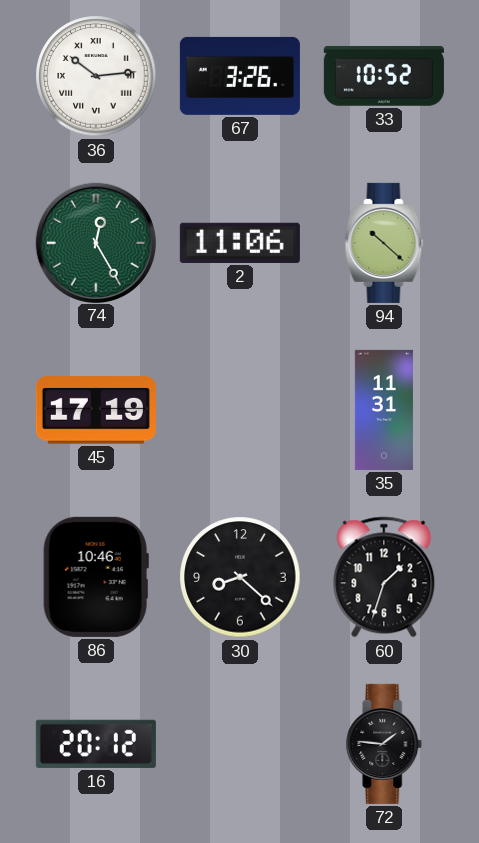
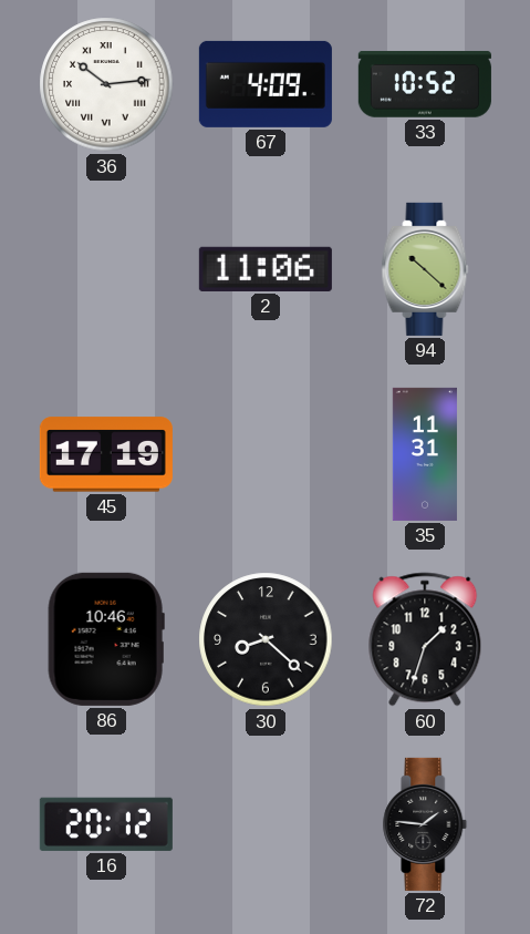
67: 3:26 -> 4:09 (266, 84)
74: 12:25 -> none (95, 242)
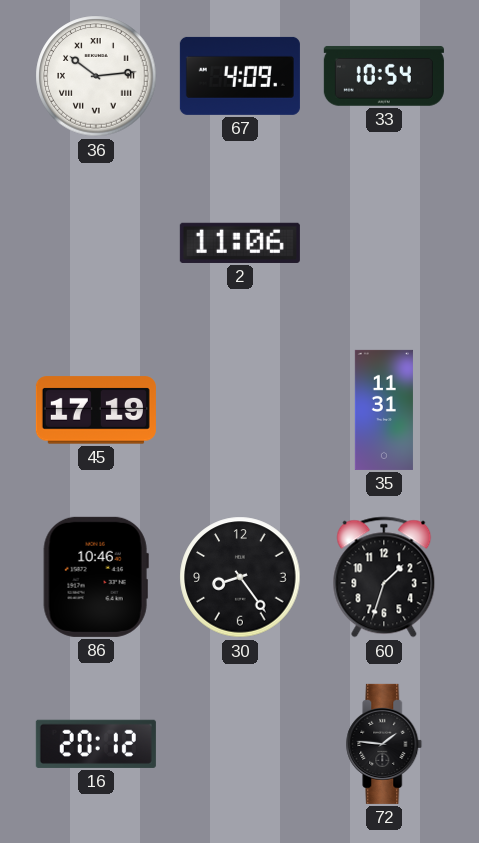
33: 10:52 -> 10:54 (384, 76)
94: 10:22 -> none (425, 269)
30: 8:22 -> 8:24 (240, 577)
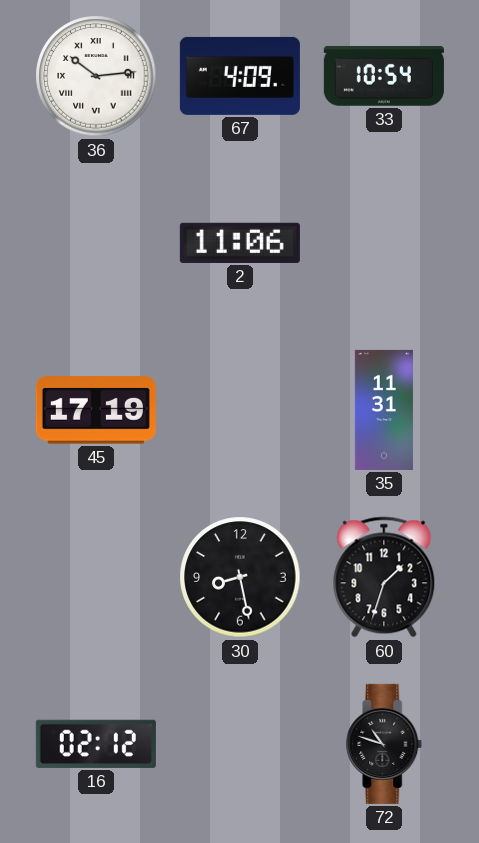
86: 10:46 -> none (96, 577)
30: 8:24 -> 8:28 (240, 577)
16: 20:12 -> 02:12 (96, 744)
72: 1:46 -> 10:48 (384, 744)
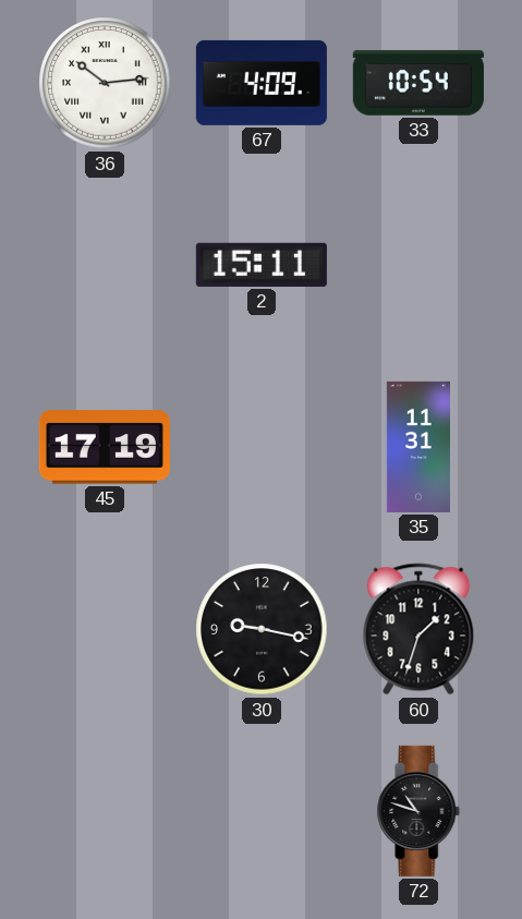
2: 11:06 -> 15:11 (262, 265)
30: 8:28 -> 9:17 (262, 629)
16: 02:12 -> none (96, 744)
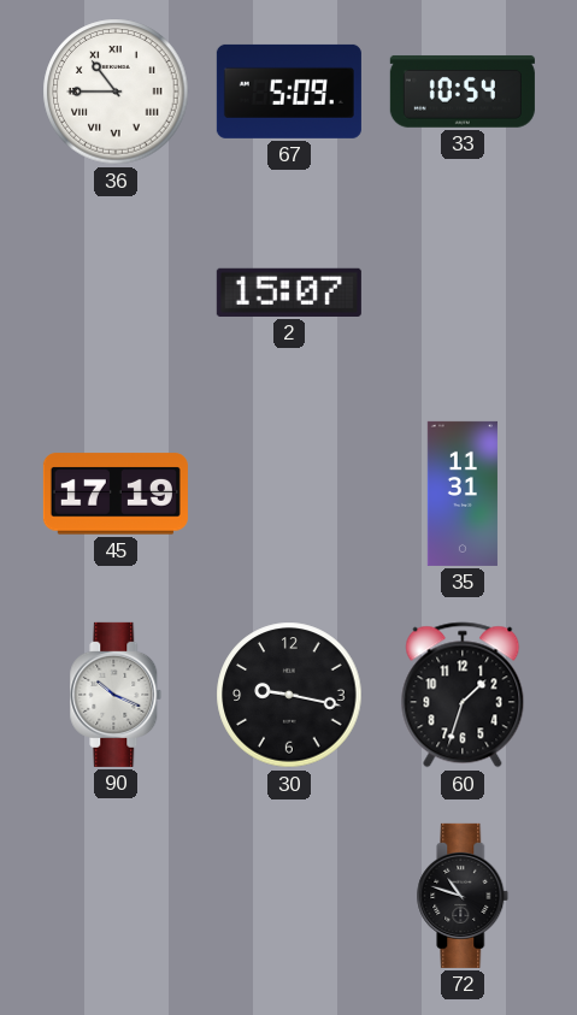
36: 10:14 -> 10:45 (116, 92)
67: 4:09 -> 5:09 (289, 92)
2: 15:11 -> 15:07 (289, 293)
90: none -> 10:19 (116, 695)
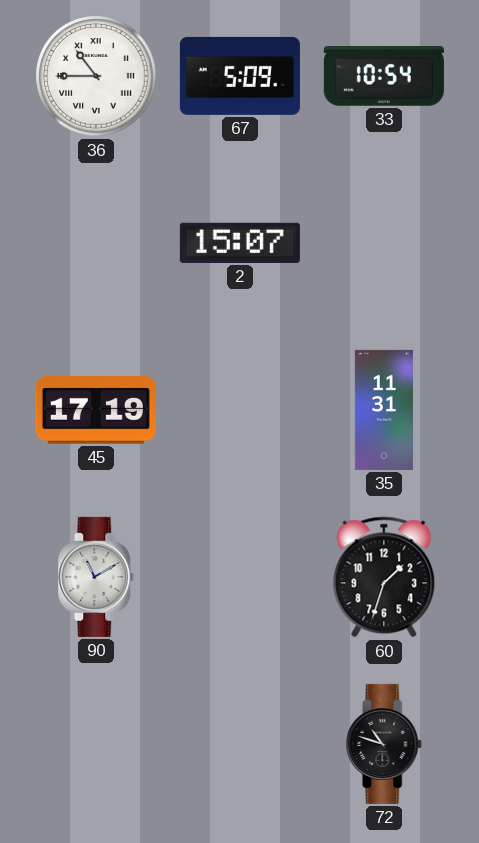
90: 10:19 -> 11:10 (96, 577)
30: 9:17 -> none (289, 695)
